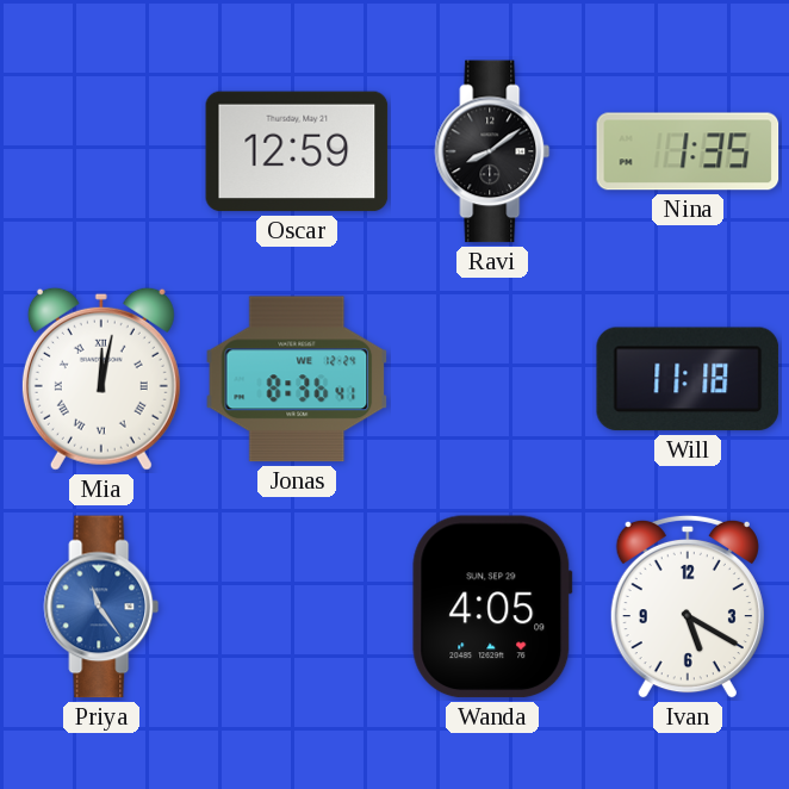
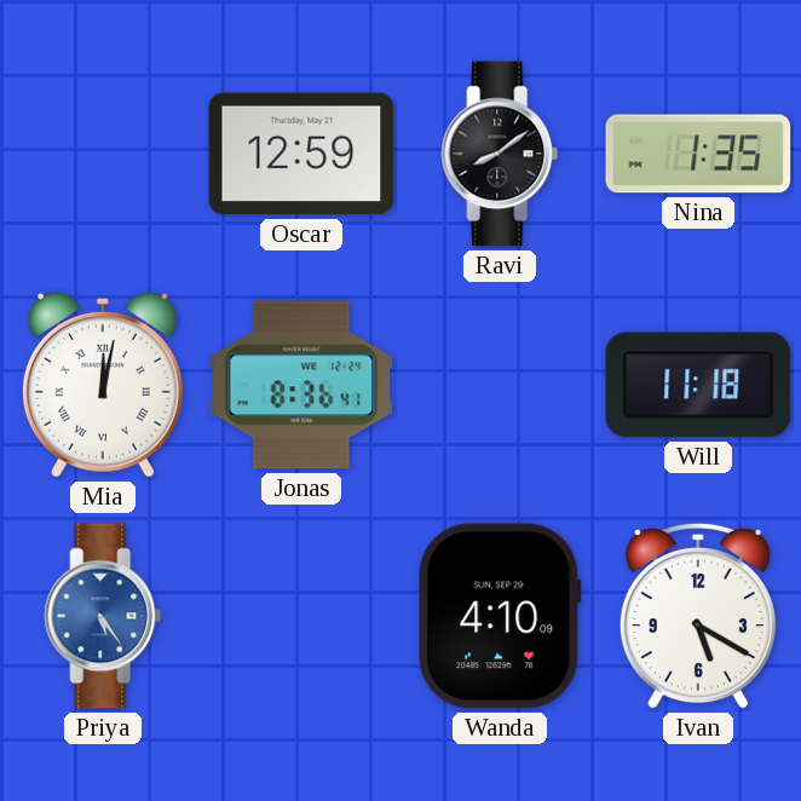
Priya: 11:24 -> 5:24 (103, 616)
Wanda: 4:05 -> 4:10 (500, 616)
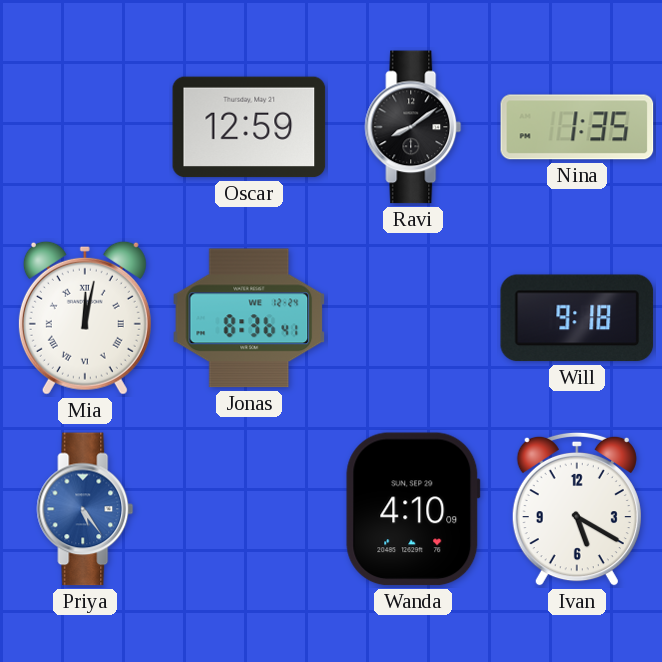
Will: 11:18 -> 9:18 (577, 318)
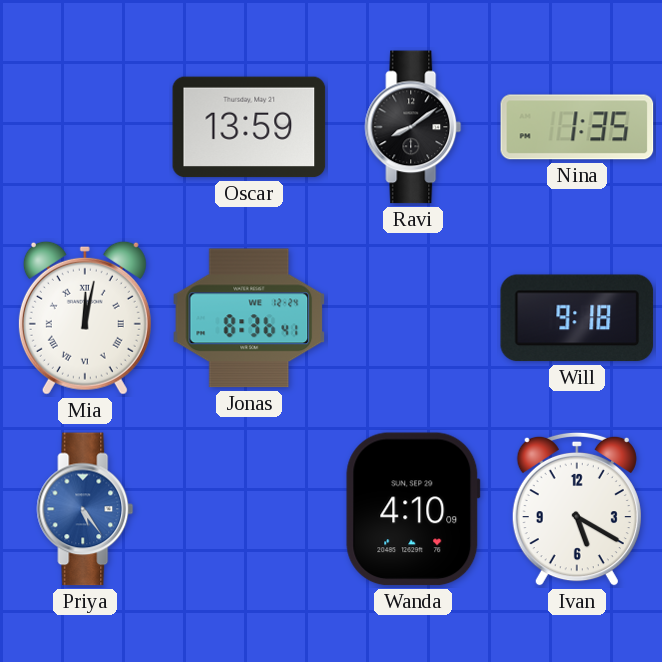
Oscar: 12:59 -> 13:59 (249, 127)
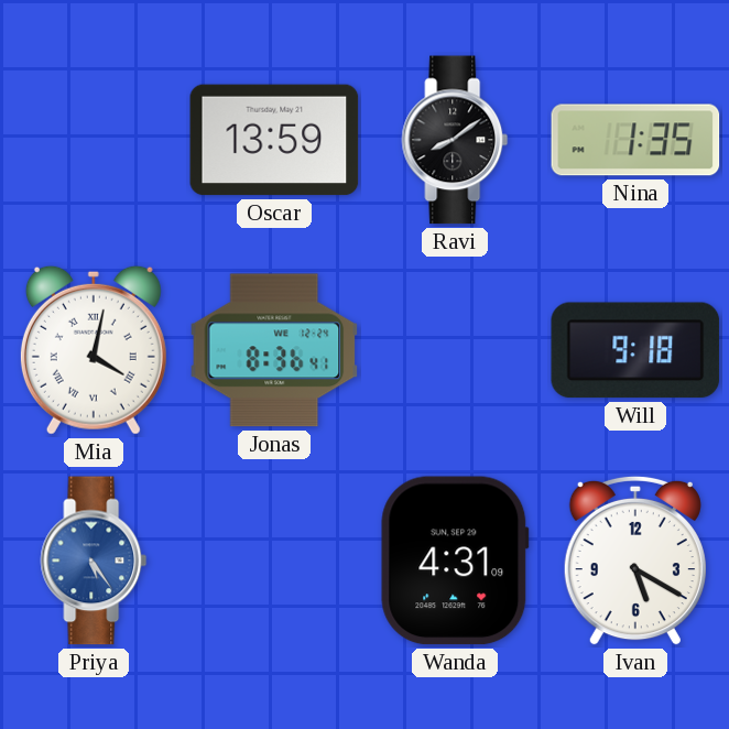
Mia: 12:02 -> 4:02 (94, 350)
Wanda: 4:10 -> 4:31 (455, 561)
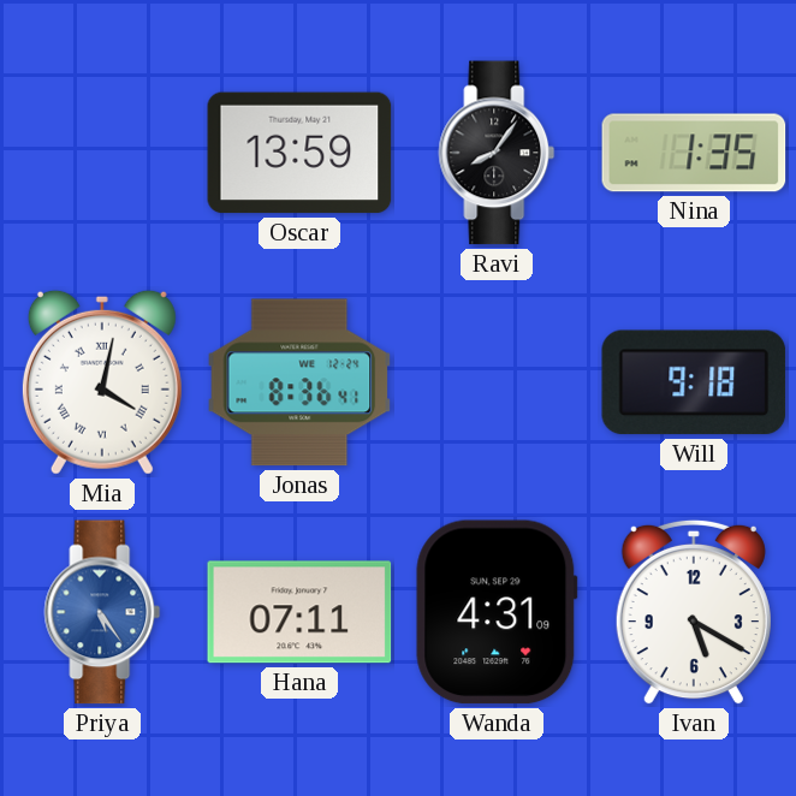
Ravi: 8:09 -> 8:06 (497, 153)
Hana: none -> 07:11 (299, 612)
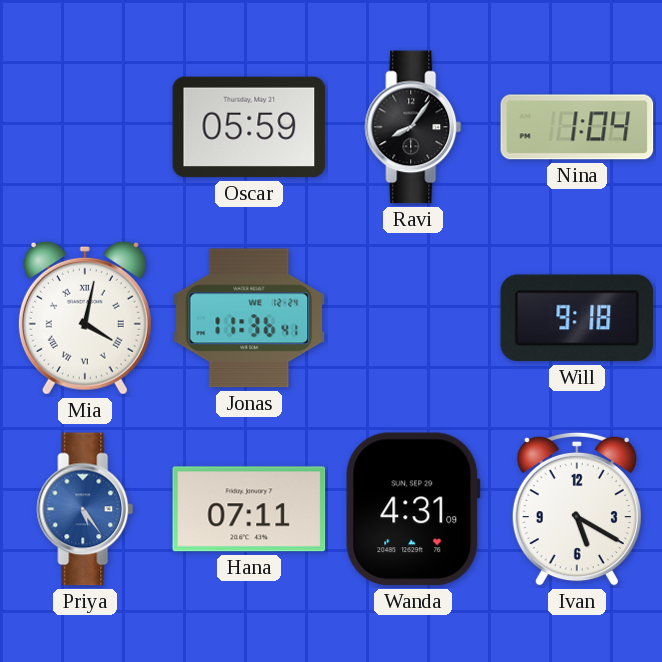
Oscar: 13:59 -> 05:59 (249, 127)
Nina: 1:35 -> 1:04 (577, 127)
Jonas: 8:36 -> 11:36 (249, 318)
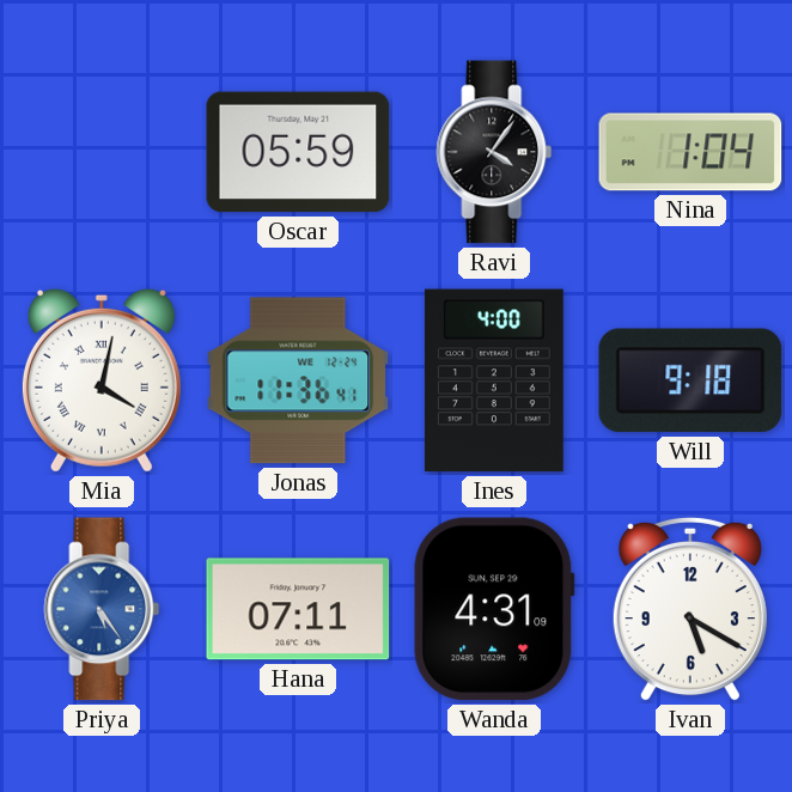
Ravi: 8:06 -> 4:06 (494, 152)
Ines: none -> 4:00 (494, 380)
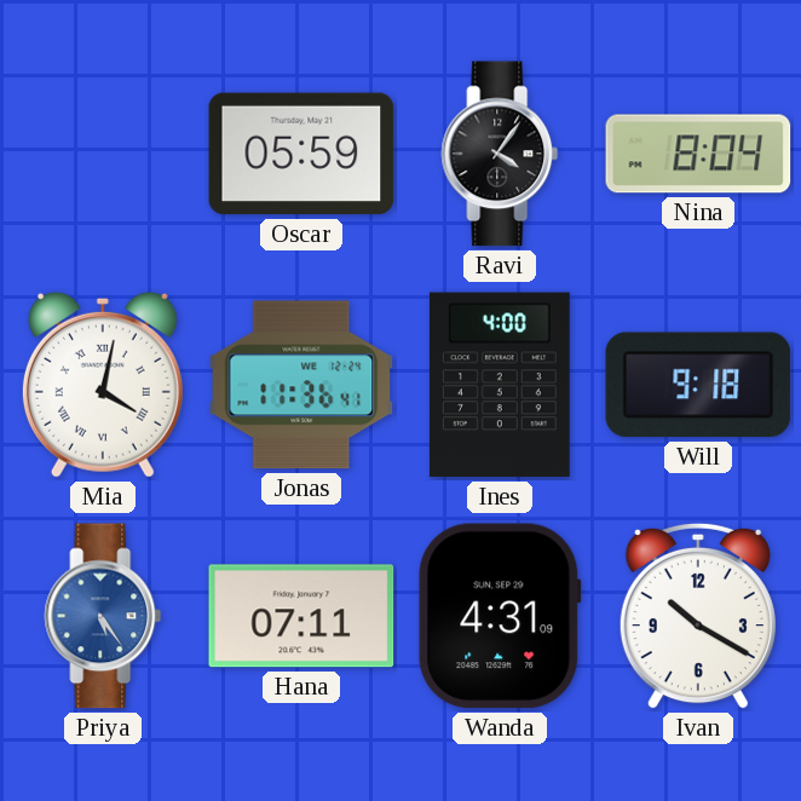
Nina: 1:04 -> 8:04 (698, 154)
Ivan: 5:20 -> 10:20 (698, 616)
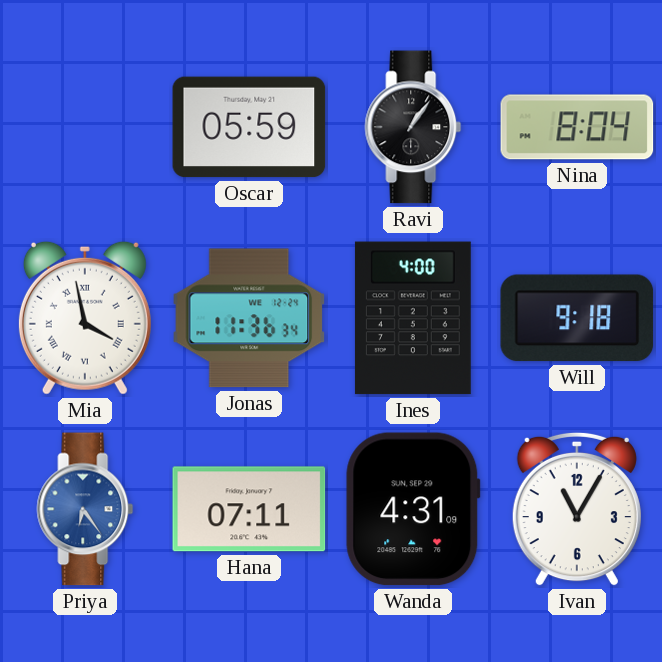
Ravi: 4:06 -> 1:06 (413, 127)
Mia: 4:02 -> 3:58 (85, 318)
Jonas: 11:36:41 -> 11:36:34 (249, 318)
Priya: 5:24 -> 6:24 (85, 509)
Ivan: 10:20 -> 11:05 (577, 509)
